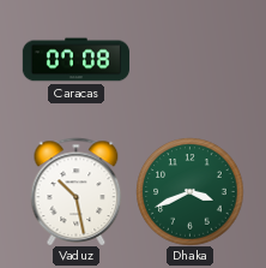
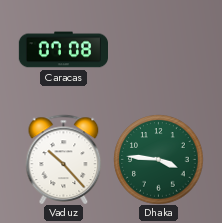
Vaduz: 10:28 -> 10:23 (64, 159)
Dhaka: 3:41 -> 3:46 (158, 159)
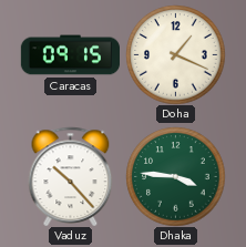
Caracas: 07:08 -> 09:15 (70, 55)
Doha: none -> 1:19 (175, 54)
